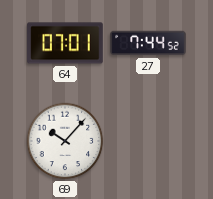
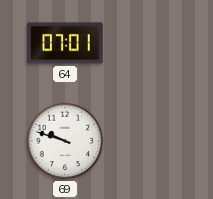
27: 7:44 -> none (148, 43)
69: 10:07 -> 9:48 (65, 141)
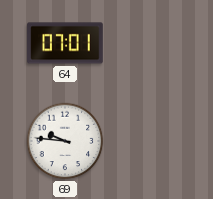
69: 9:48 -> 9:46 (65, 141)
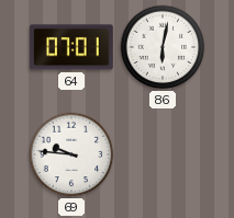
86: none -> 6:02 (163, 47)
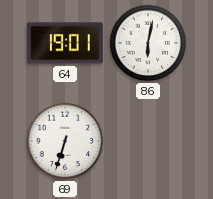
64: 07:01 -> 19:01 (65, 43)
69: 9:46 -> 6:33 (65, 141)
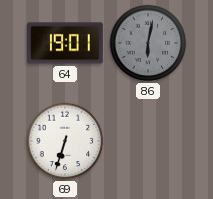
86 dial: white -> grey (148, 43)
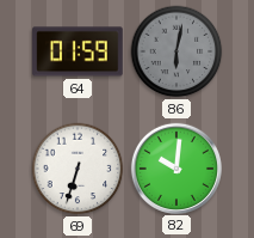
64: 19:01 -> 01:59 (78, 51)
82: none -> 10:01 (175, 167)
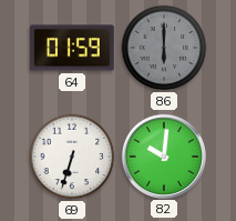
86: 6:02 -> 6:00 (164, 48)
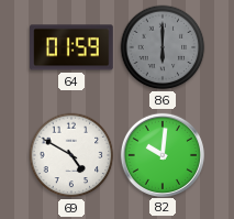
69: 6:33 -> 4:50 (71, 155)
